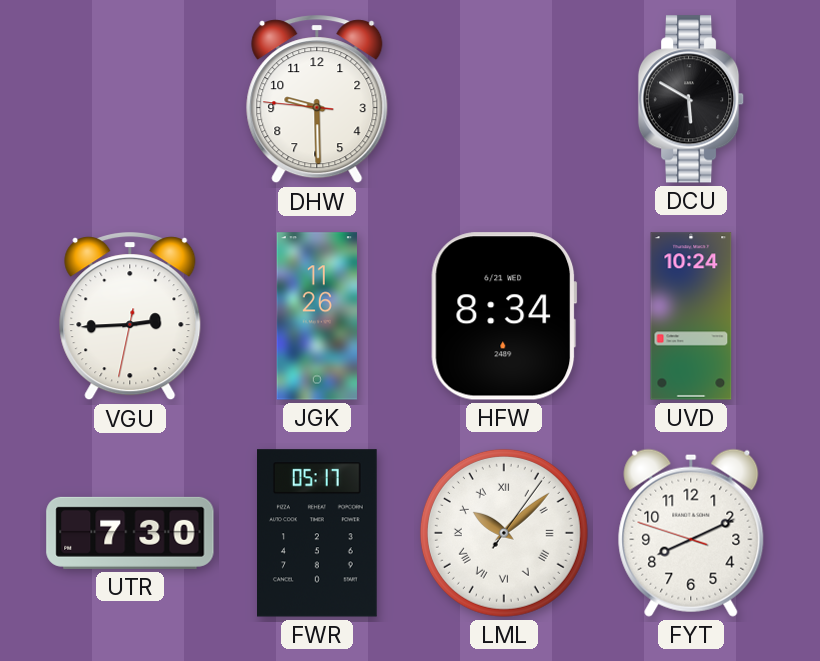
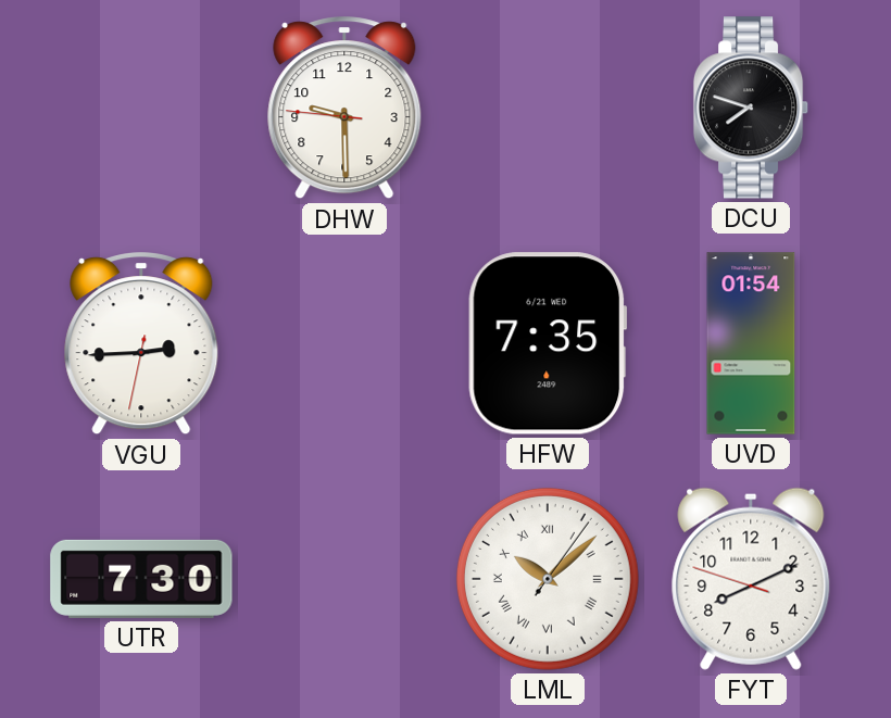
DCU: 5:50 -> 7:48 (751, 108)
JGK: 11:26 -> none (317, 316)
HFW: 8:34 -> 7:35 (548, 343)
UVD: 10:24 -> 01:54 (751, 343)
FWR: 05:17 -> none (318, 533)
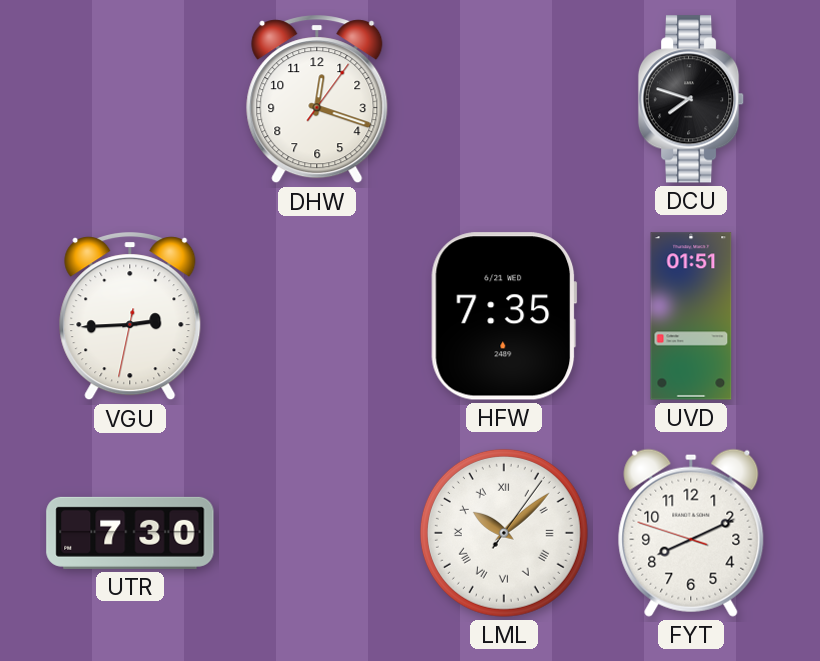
DHW: 9:29 -> 12:18 (317, 100)
UVD: 01:54 -> 01:51 (691, 316)
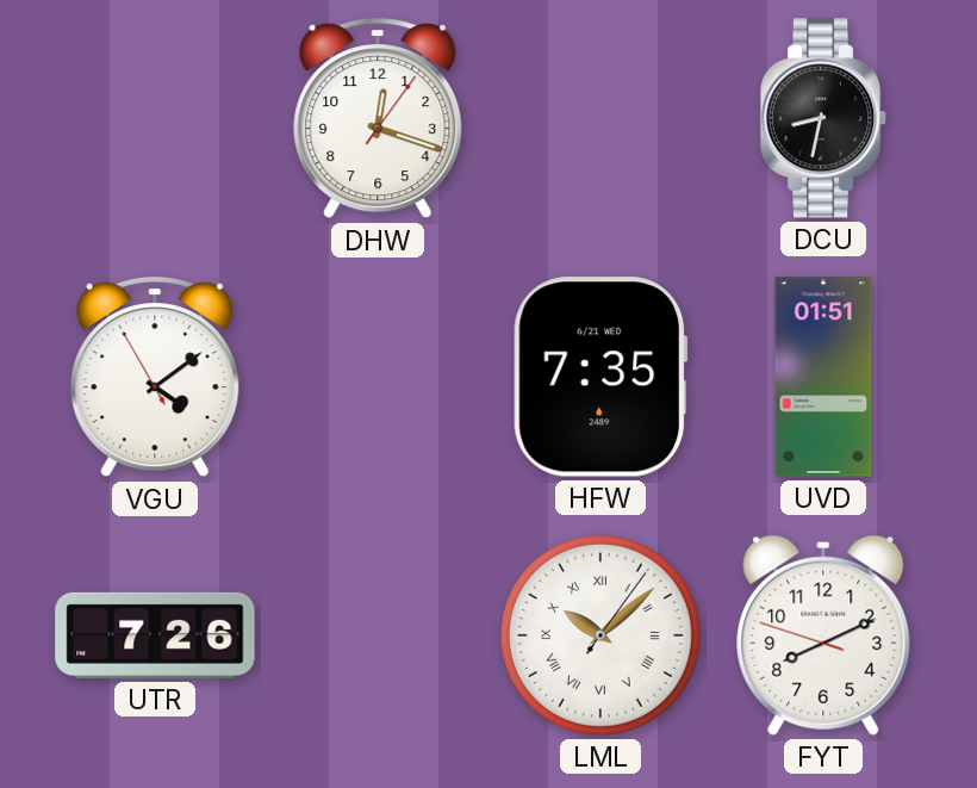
DCU: 7:48 -> 8:32 (823, 118)
VGU: 2:44 -> 4:08 (155, 378)
UTR: 7:30 -> 7:26 (155, 635)
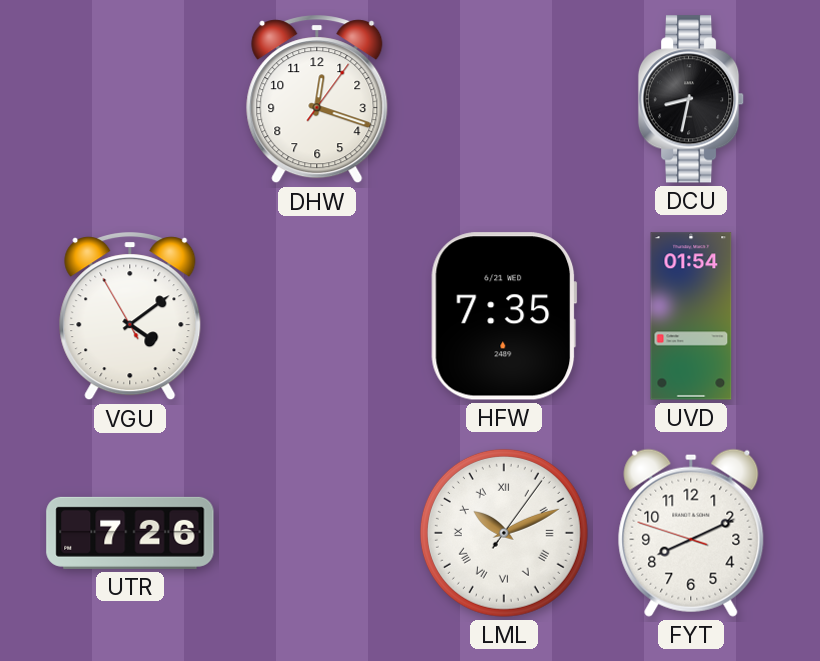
UVD: 01:51 -> 01:54 (691, 316)
LML: 10:08 -> 10:11 (504, 533)
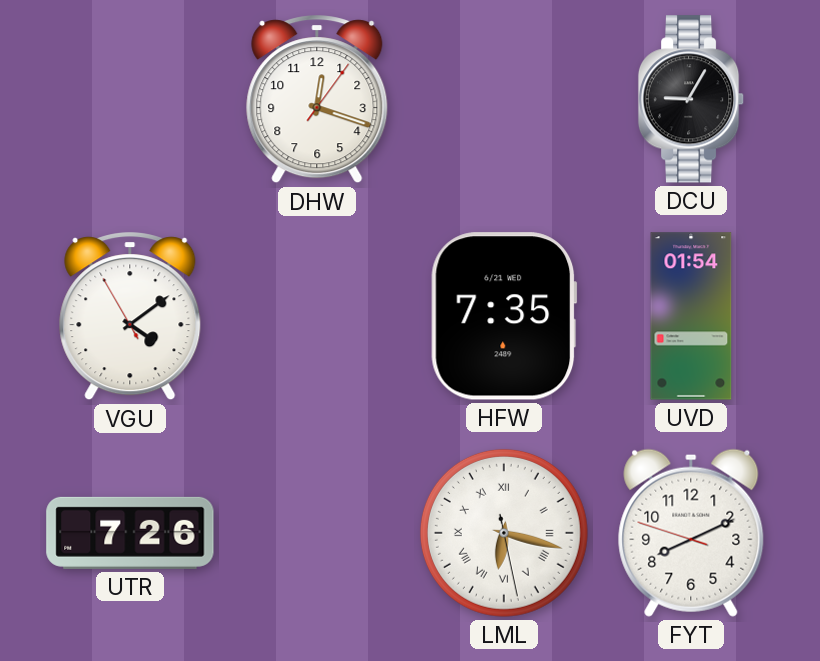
DCU: 8:32 -> 9:05 (691, 99)
LML: 10:11 -> 6:17 (504, 533)
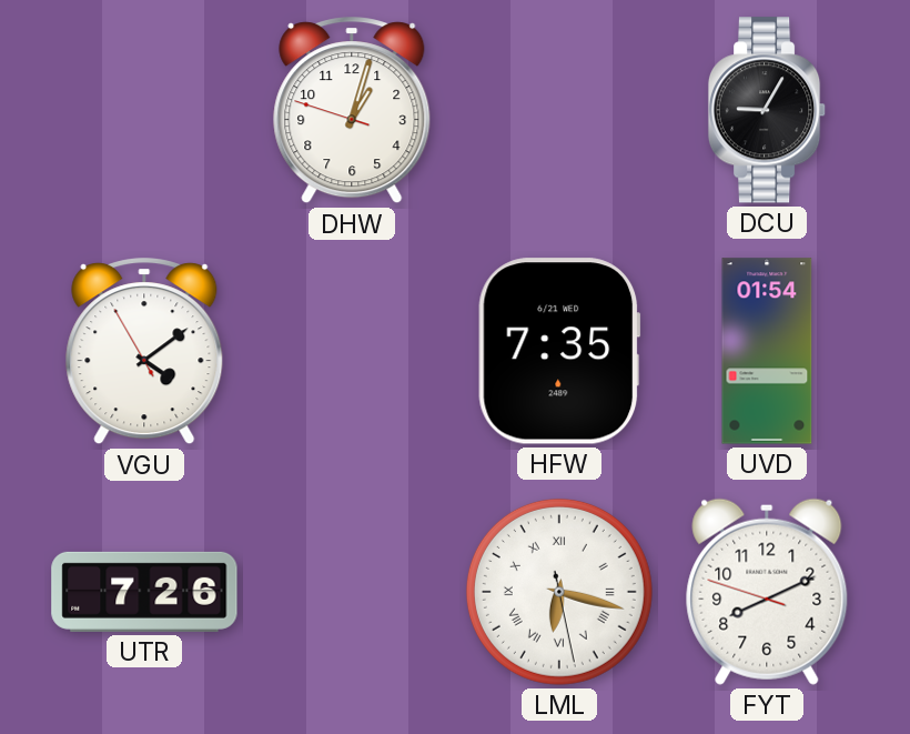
DHW: 12:18 -> 1:02 (352, 111)
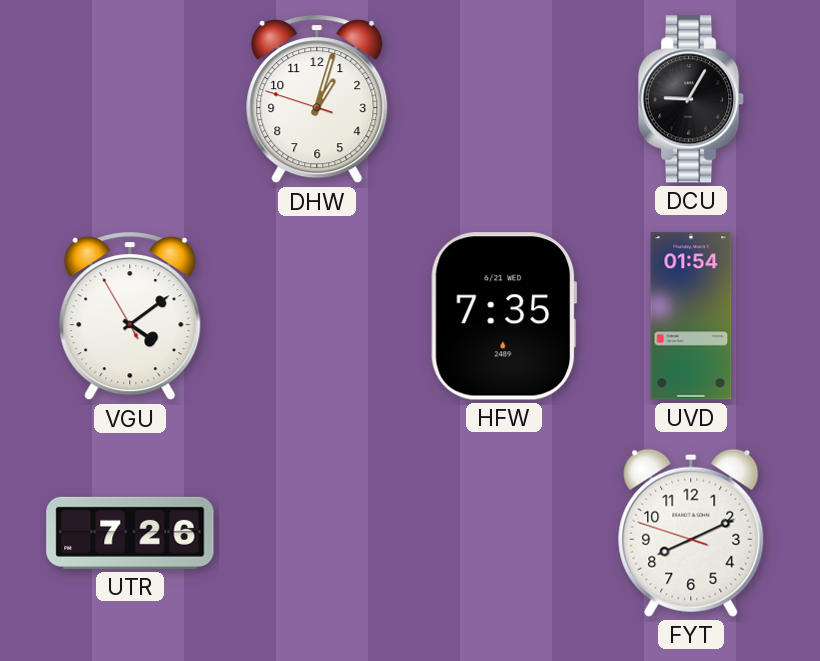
LML: 6:17 -> none (559, 592)
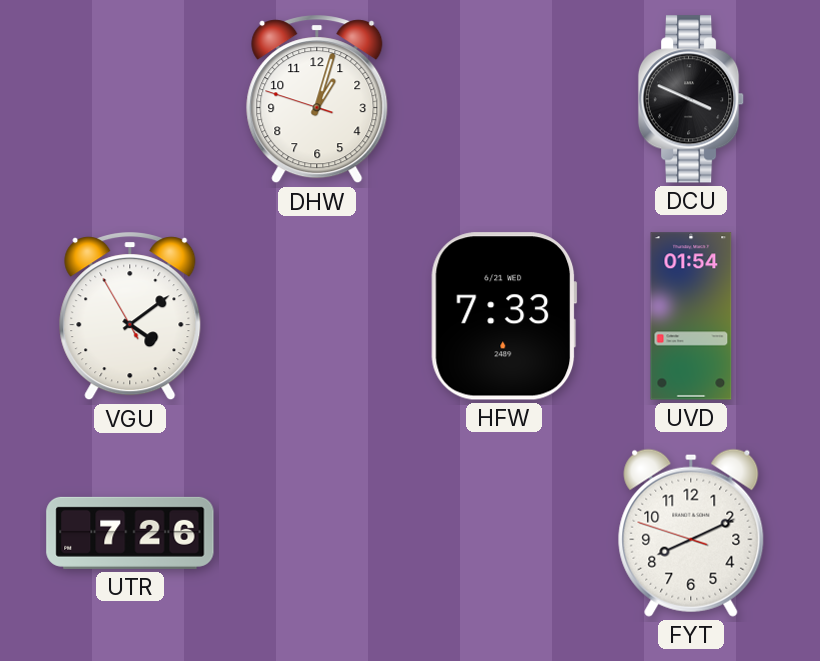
DCU: 9:05 -> 3:49 (691, 99)
HFW: 7:35 -> 7:33 (504, 316)
